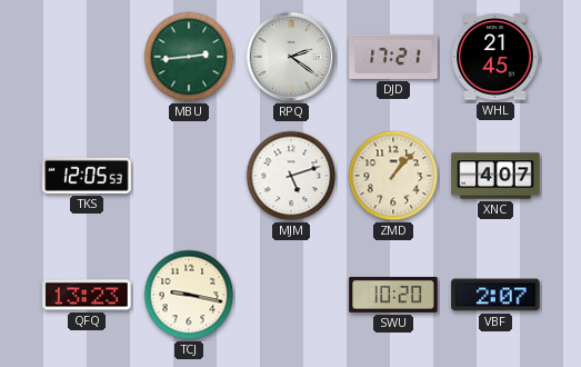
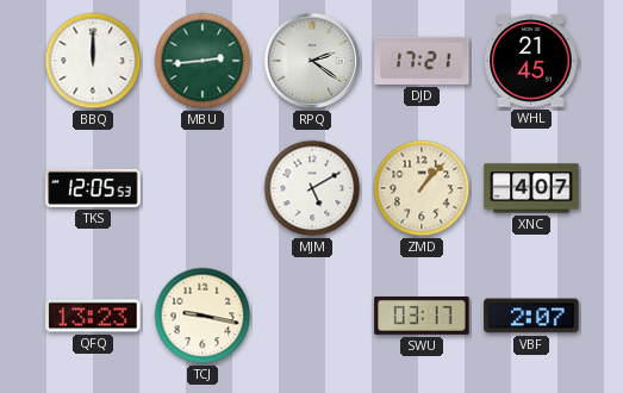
BBQ: none -> 12:00 (93, 61)
MJM: 5:12 -> 5:10 (312, 188)
SWU: 10:20 -> 03:17 (422, 316)
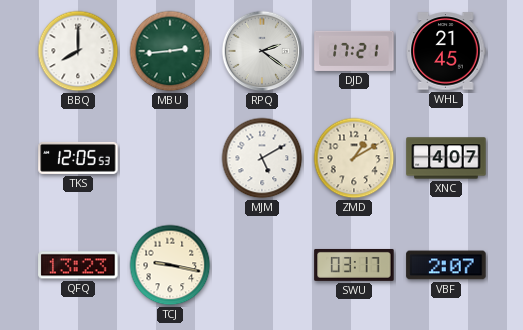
BBQ: 12:00 -> 8:00 (78, 51)
ZMD: 1:07 -> 1:10 (354, 158)
